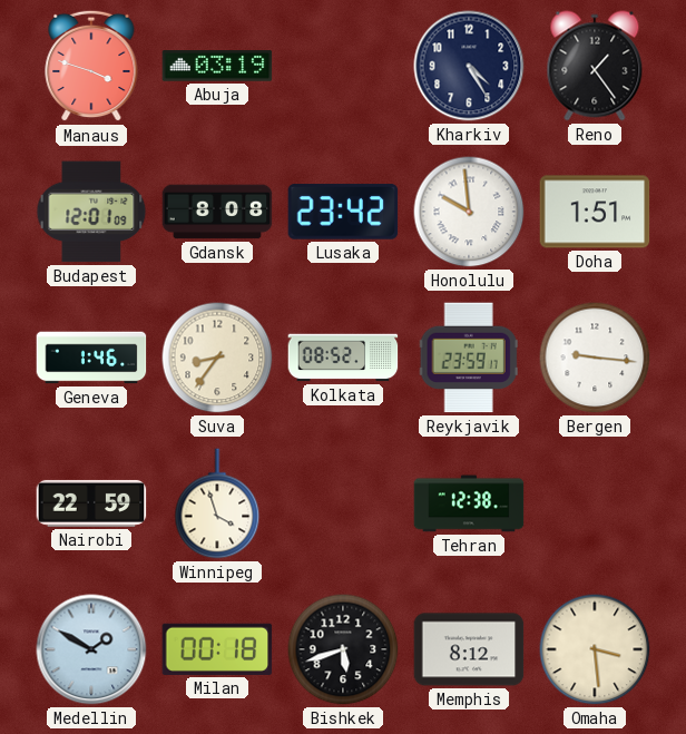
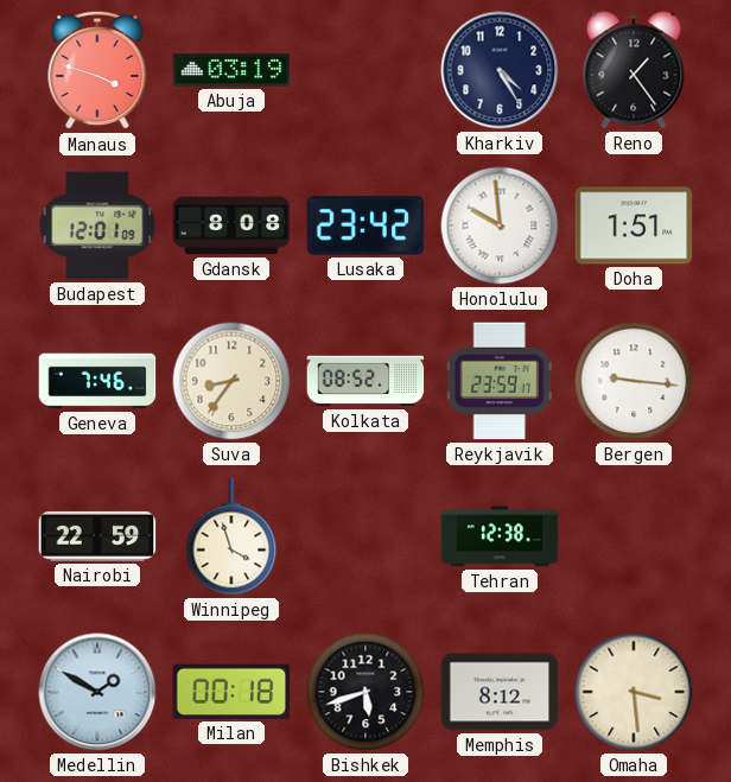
Geneva: 1:46 -> 7:46 (97, 381)
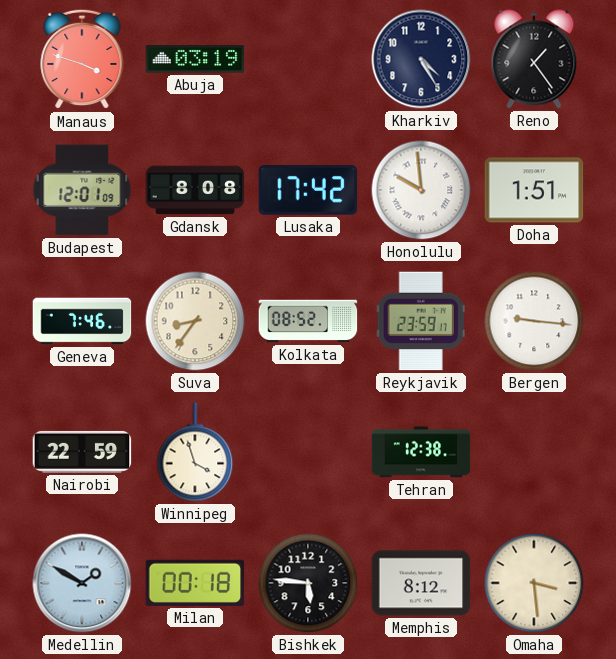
Lusaka: 23:42 -> 17:42 (308, 190)
Bishkek: 5:42 -> 5:46 (308, 583)
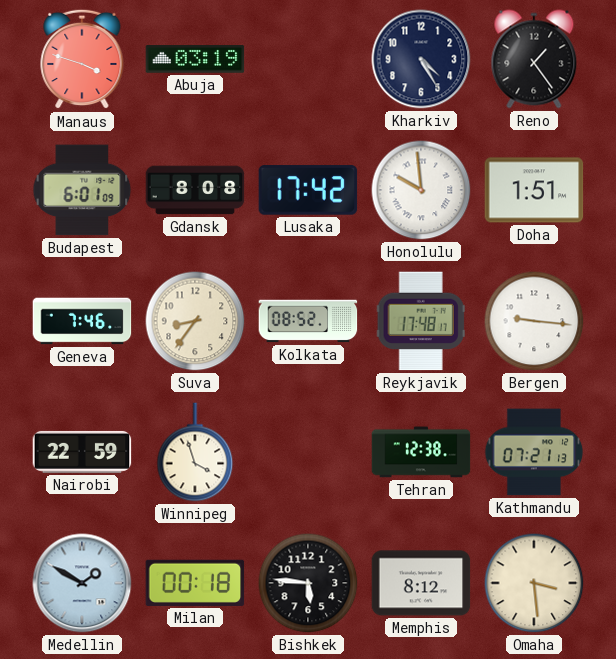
Budapest: 12:01 -> 6:01 (82, 190)
Reykjavik: 23:59 -> 17:48 (421, 321)
Kathmandu: none -> 07:21 (534, 452)
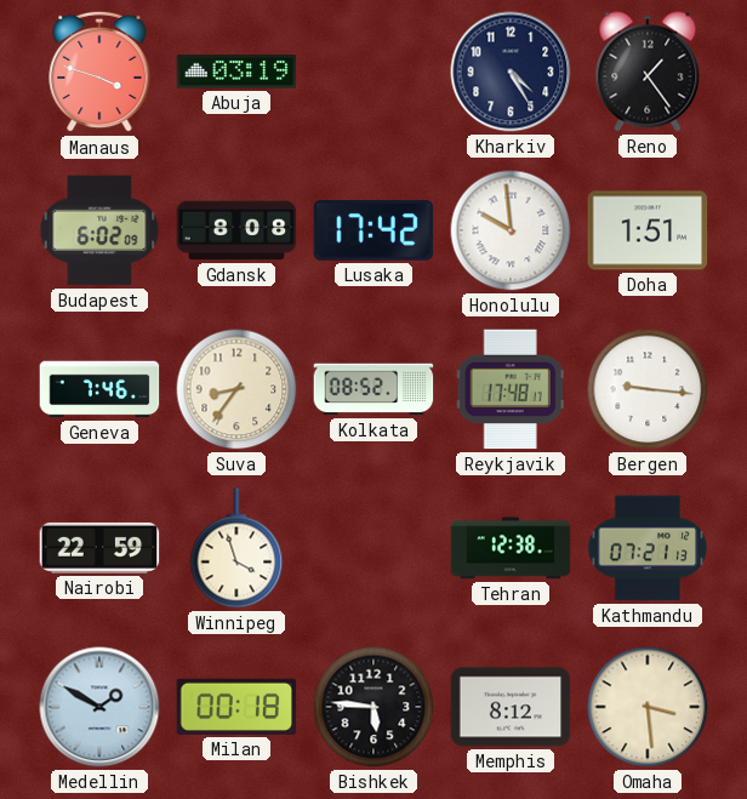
Budapest: 6:01 -> 6:02 (99, 230)
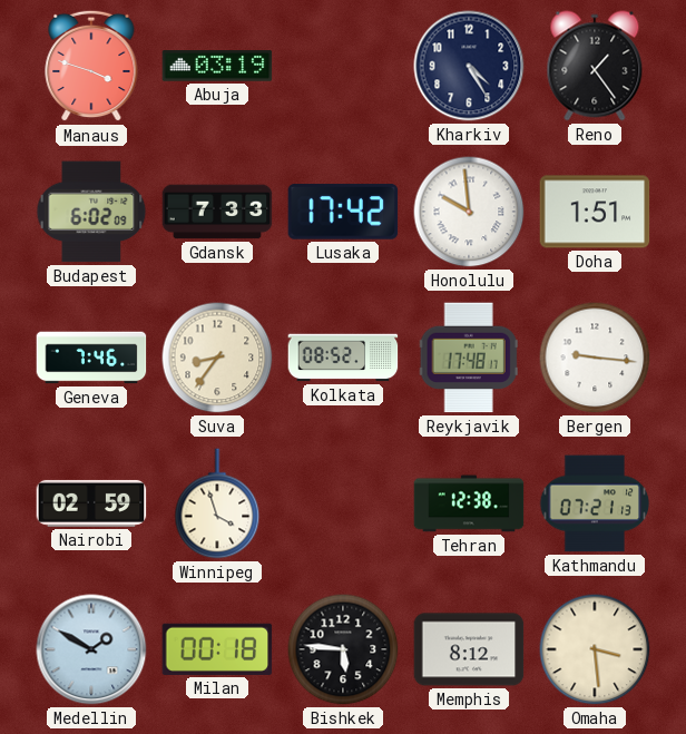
Gdansk: 8:08 -> 7:33 (217, 212)
Nairobi: 22:59 -> 02:59 (91, 503)
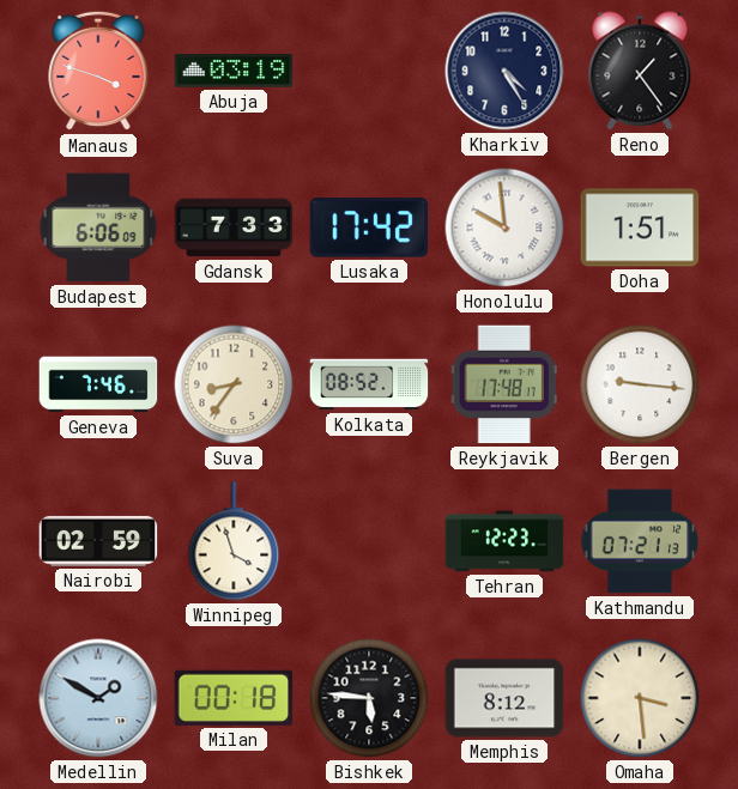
Budapest: 6:02 -> 6:06 (98, 227)
Tehran: 12:38 -> 12:23 (504, 541)
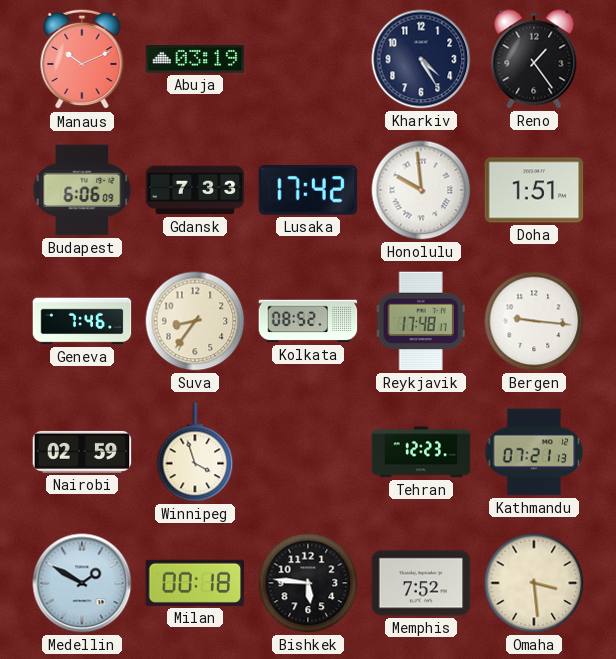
Manaus: 3:48 -> 10:11 (82, 59)
Memphis: 8:12 -> 7:52 (421, 583)
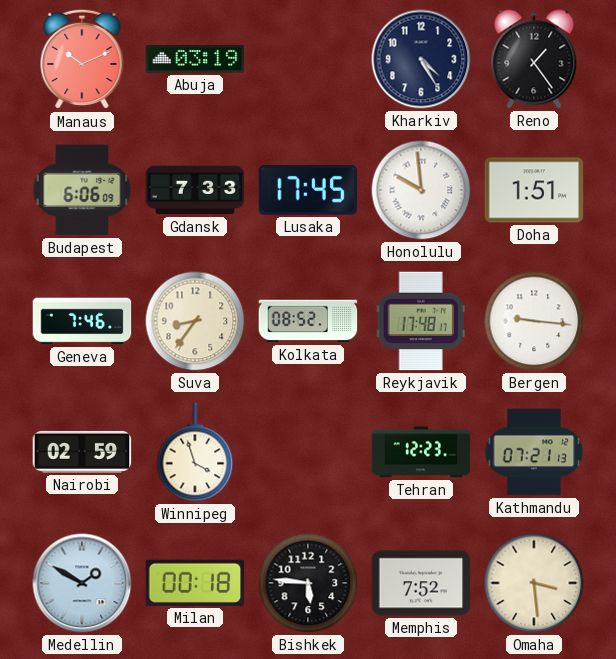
Lusaka: 17:42 -> 17:45 (308, 190)
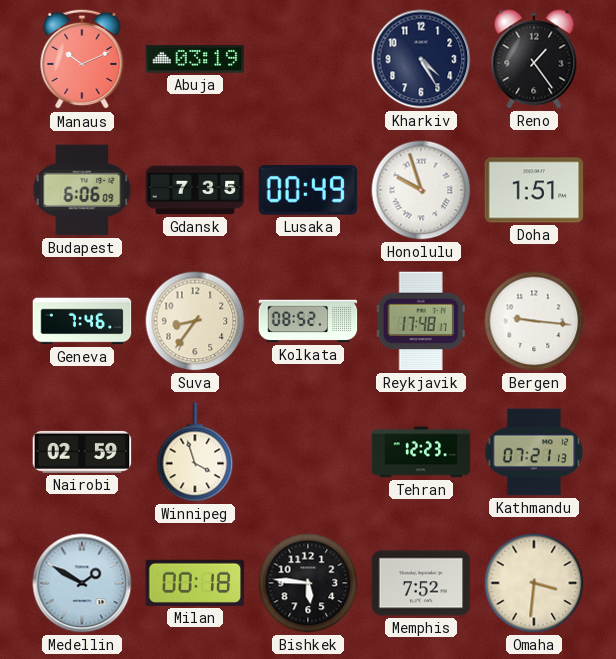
Gdansk: 7:33 -> 7:35 (195, 190)
Lusaka: 17:45 -> 00:49 (308, 190)
Honolulu: 9:59 -> 9:57 (421, 190)
Omaha: 3:29 -> 3:31 (534, 583)
